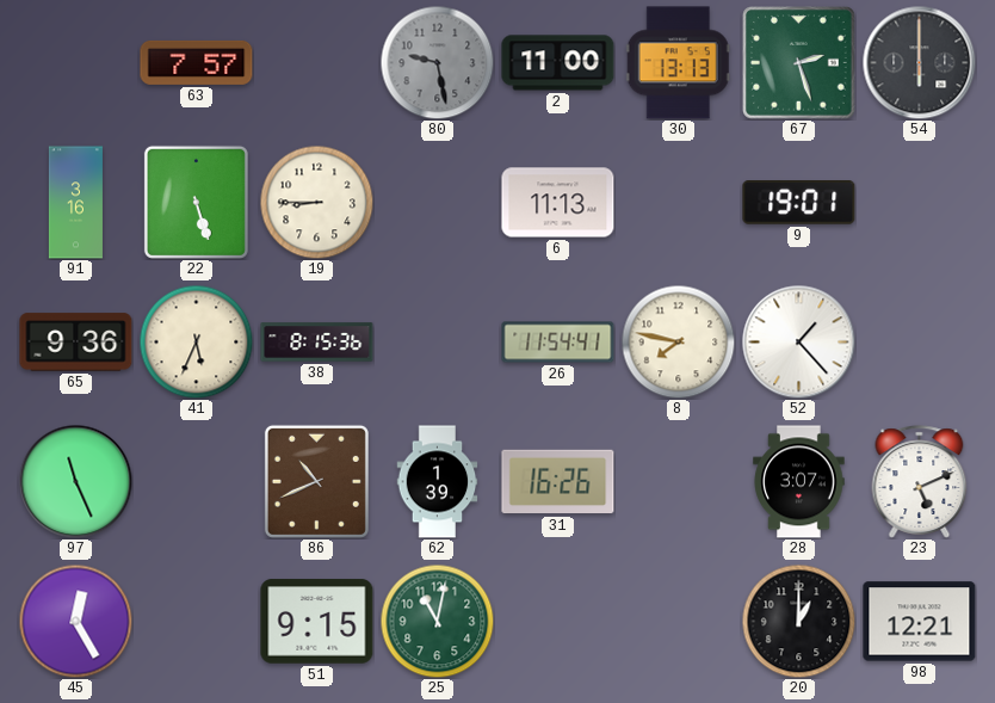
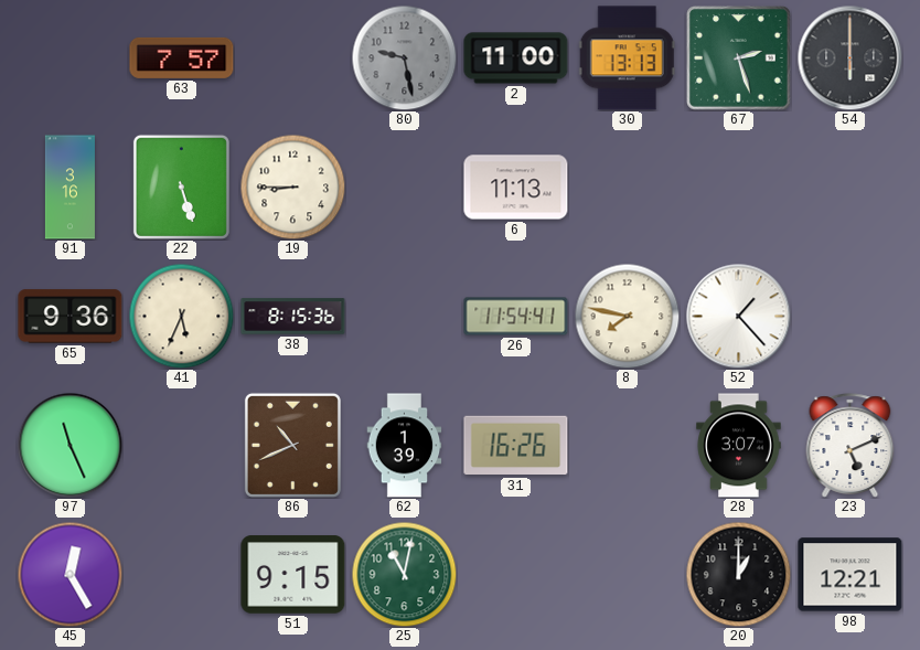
9: 19:01 -> none (799, 203)
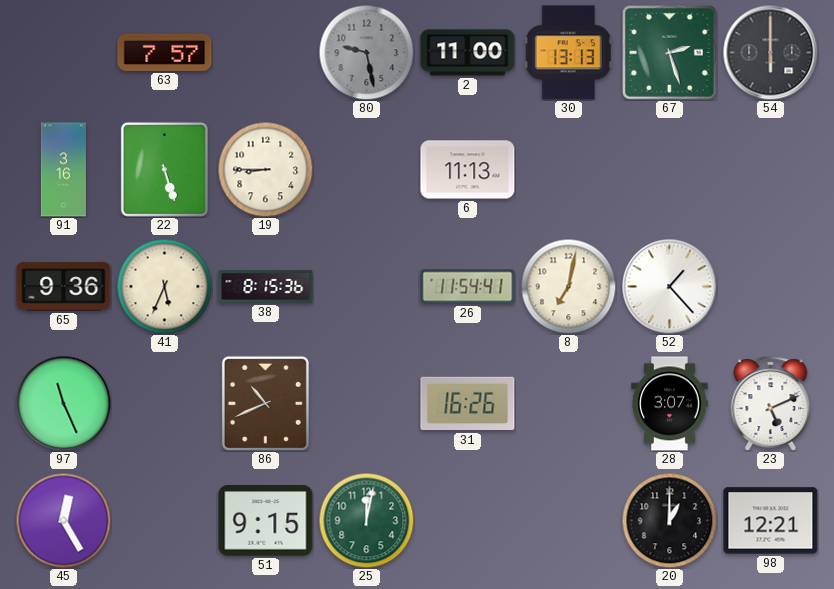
8: 7:47 -> 7:02 (568, 286)
62: 1:39 -> none (405, 446)
25: 11:02 -> 12:02 (366, 520)
